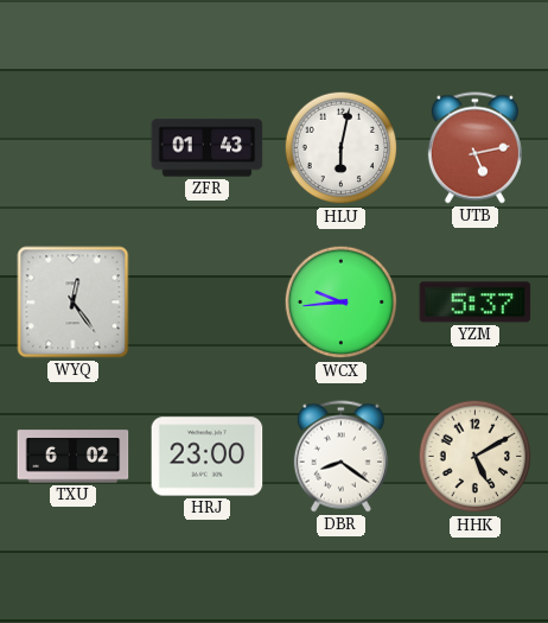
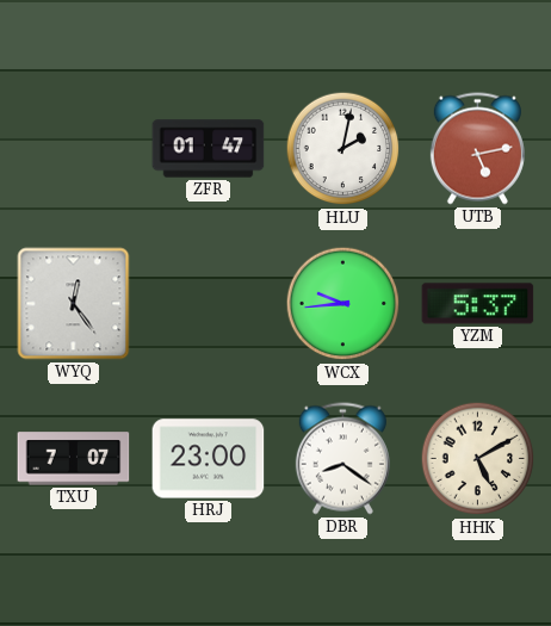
ZFR: 01:43 -> 01:47 (209, 149)
HLU: 6:02 -> 2:02 (343, 149)
TXU: 6:02 -> 7:07 (74, 459)
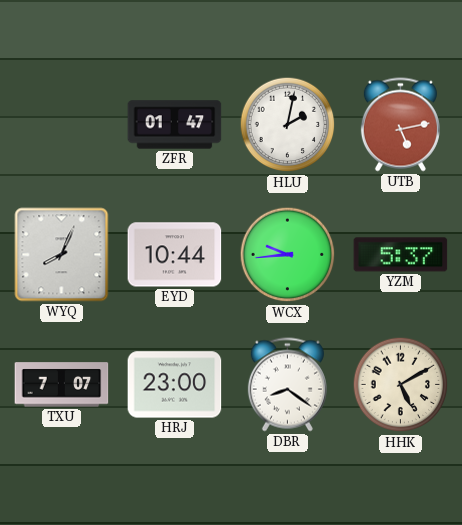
WYQ: 12:24 -> 8:04 (62, 255)
EYD: none -> 10:44 (175, 255)
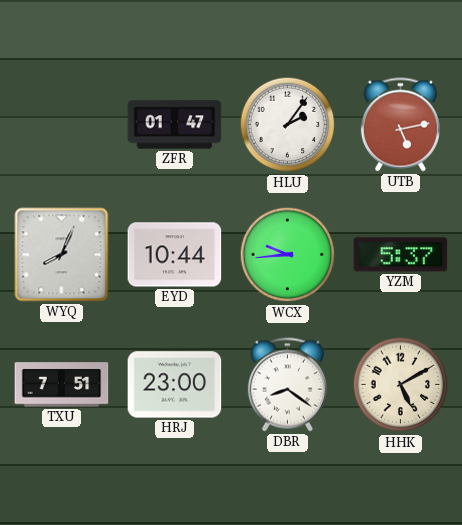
HLU: 2:02 -> 2:06 (288, 125)
TXU: 7:07 -> 7:51 (62, 385)
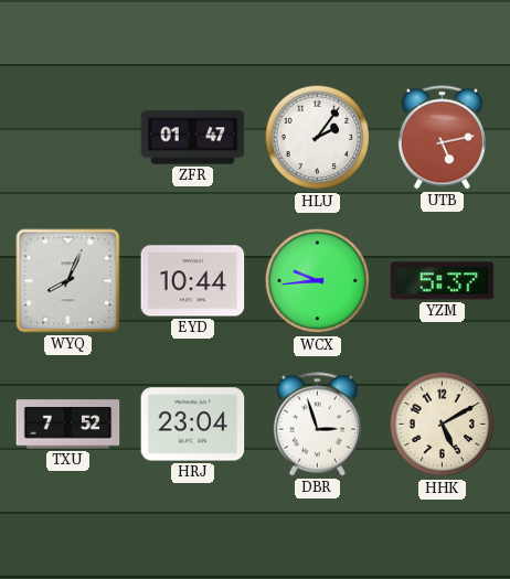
TXU: 7:51 -> 7:52 (68, 425)
HRJ: 23:00 -> 23:04 (193, 425)
DBR: 8:21 -> 2:57 (317, 425)
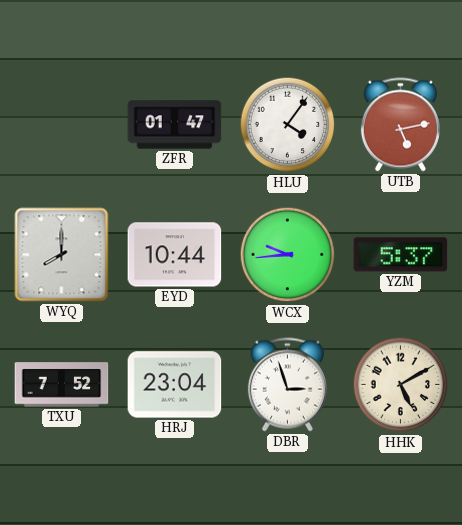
HLU: 2:06 -> 4:06 (288, 125)
WYQ: 8:04 -> 8:00 (62, 255)
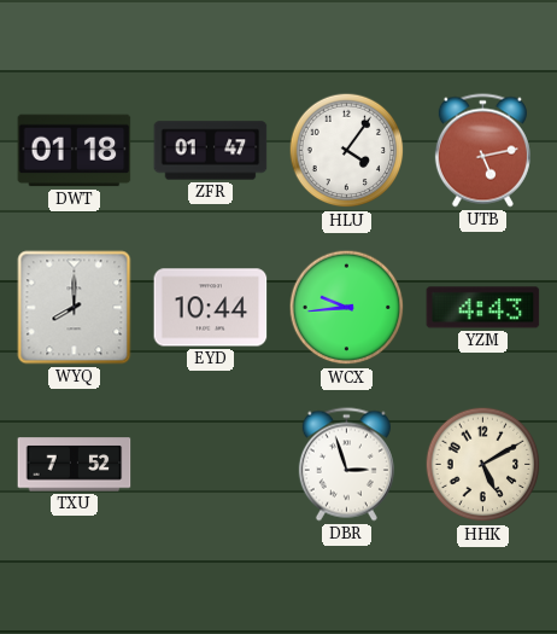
DWT: none -> 01:18 (75, 151)
YZM: 5:37 -> 4:43 (483, 308)
HRJ: 23:04 -> none (175, 385)
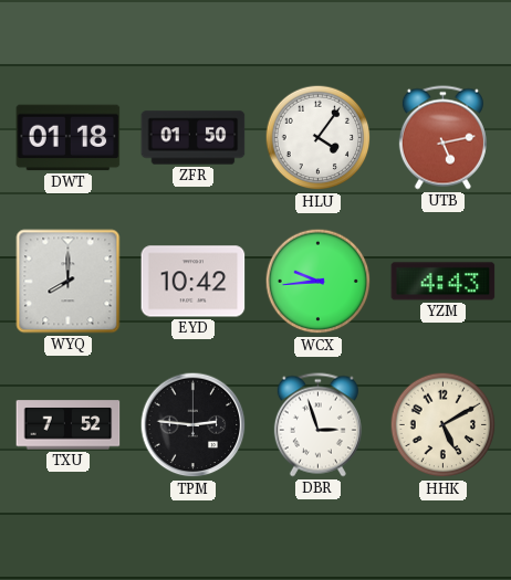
ZFR: 01:47 -> 01:50 (194, 138)
EYD: 10:44 -> 10:42 (194, 282)
TPM: none -> 2:46 (194, 425)
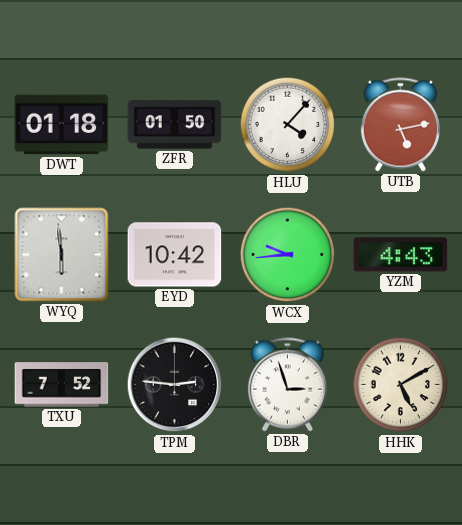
HLU: 4:06 -> 4:07 (288, 125)
WYQ: 8:00 -> 5:59 (62, 255)
